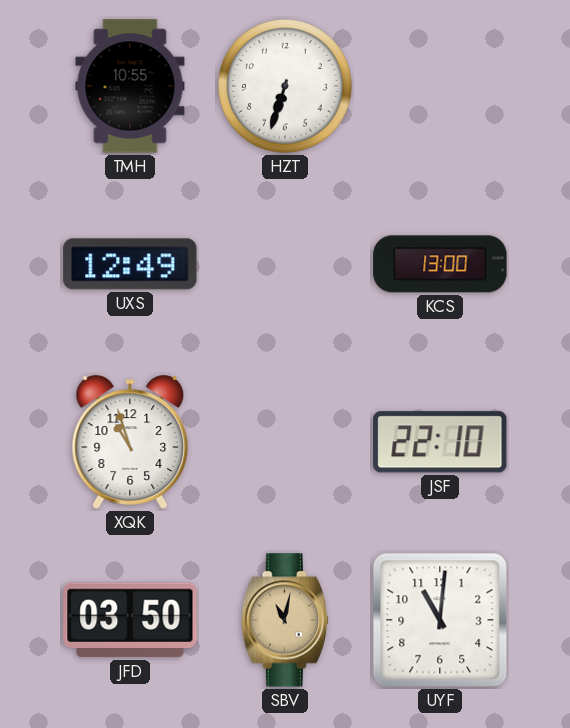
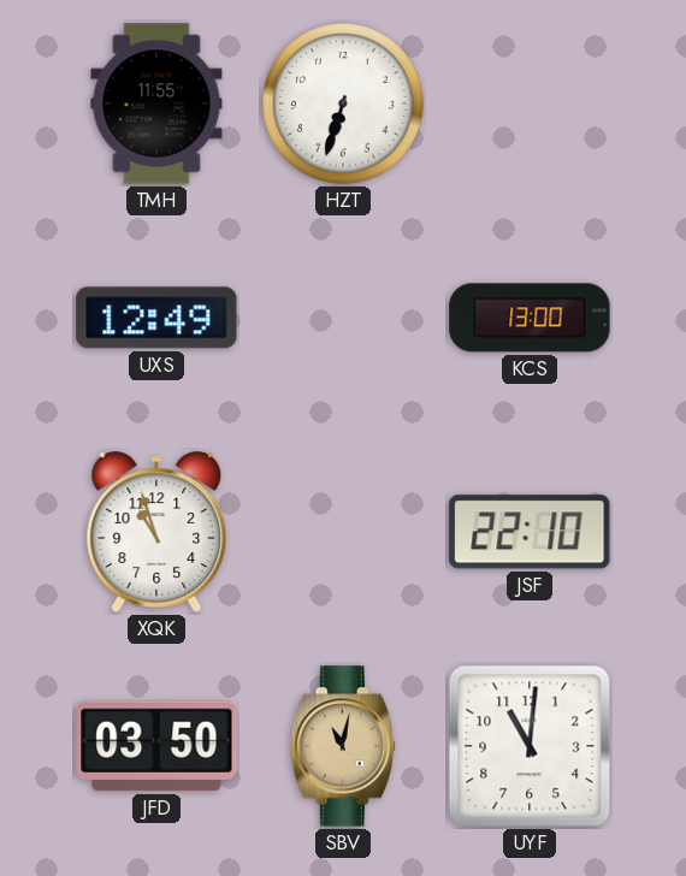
TMH: 10:55 -> 11:55 (156, 103)
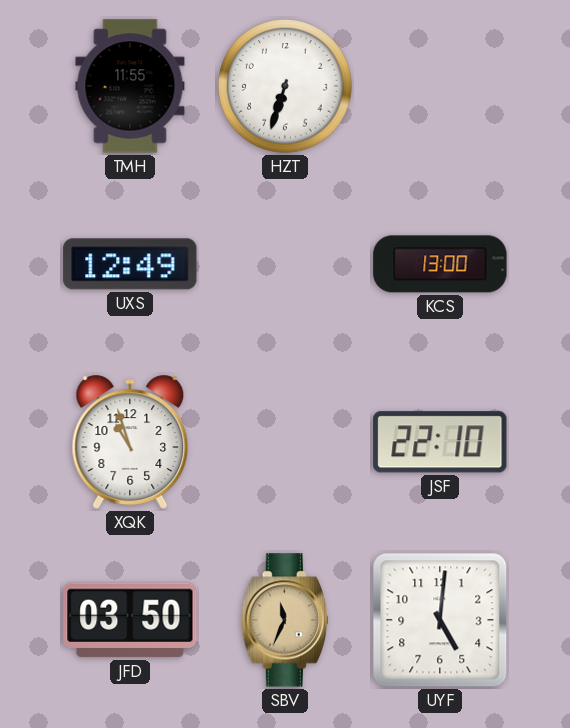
SBV: 11:02 -> 11:34 (285, 620)
UYF: 11:01 -> 5:01 (440, 620)
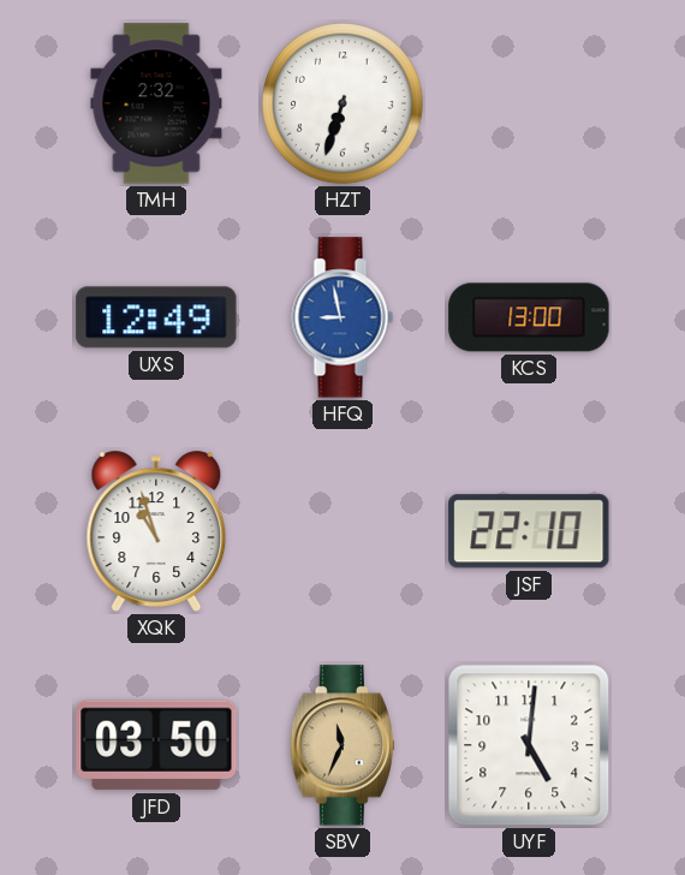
TMH: 11:55 -> 2:32 (156, 103)
HFQ: none -> 8:58 (342, 317)
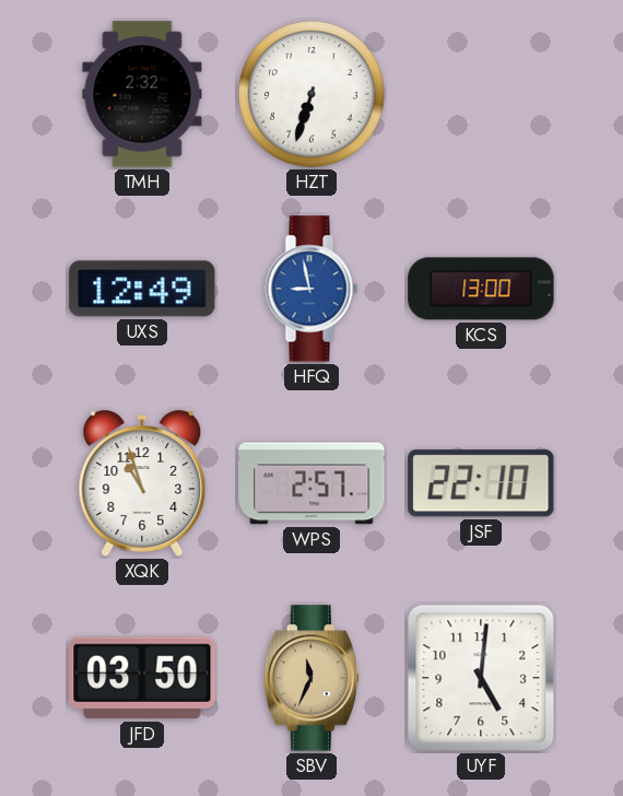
WPS: none -> 2:57 (311, 483)
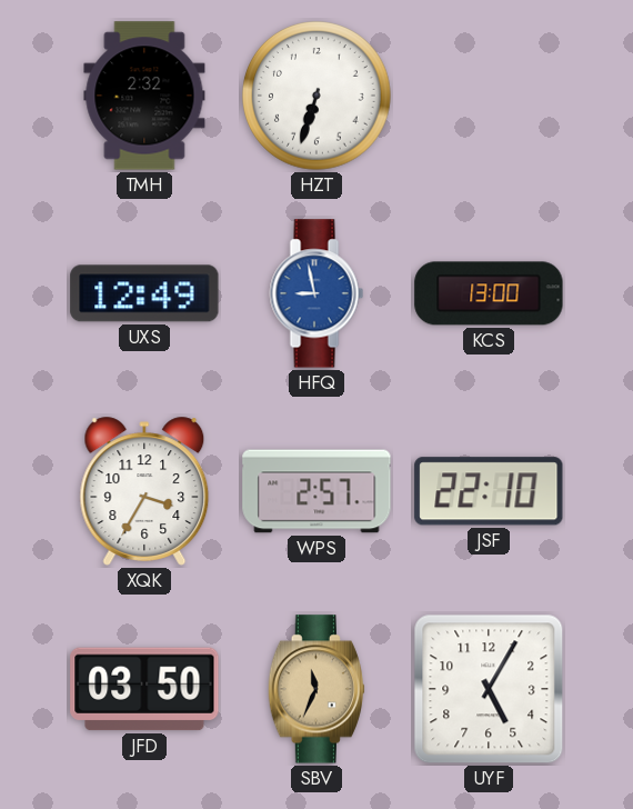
XQK: 10:57 -> 3:35 (144, 491)
UYF: 5:01 -> 5:05 (489, 689)
